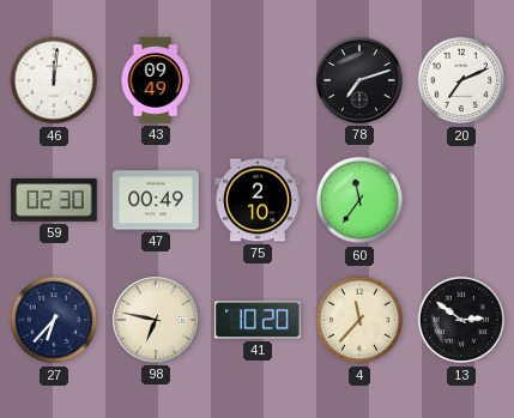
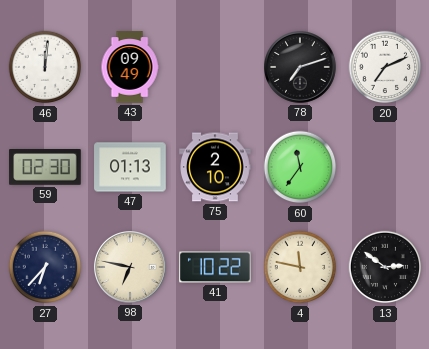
47: 00:49 -> 01:13 (130, 167)
41: 10:20 -> 10:22 (215, 267)
4: 11:37 -> 11:47 (300, 267)
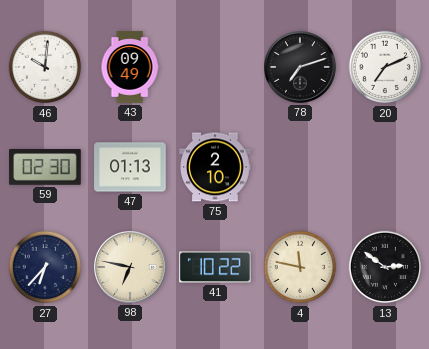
46: 12:01 -> 10:01 (45, 67)
60: 11:36 -> none (300, 167)
